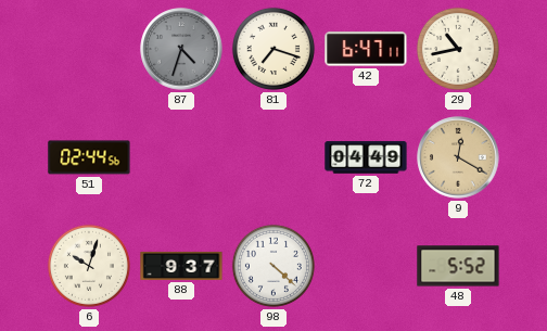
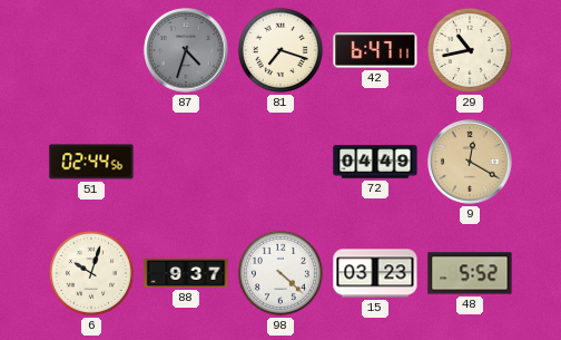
15: none -> 03:23 (375, 273)
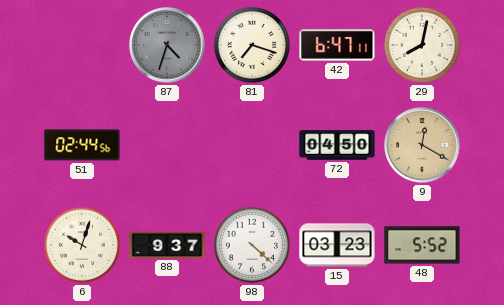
29: 10:43 -> 8:02 (422, 45)
72: 04:49 -> 04:50 (337, 145)
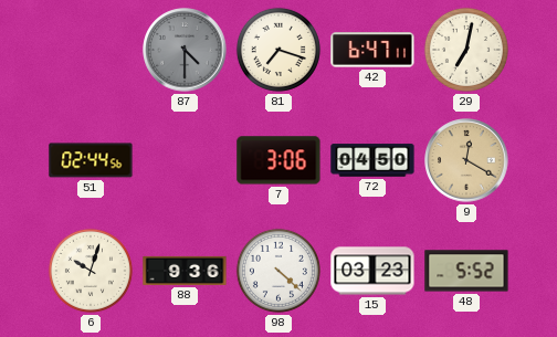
87: 4:33 -> 4:30 (185, 50)
29: 8:02 -> 7:02 (466, 50)
7: none -> 3:06 (278, 160)
88: 9:37 -> 9:36 (185, 271)
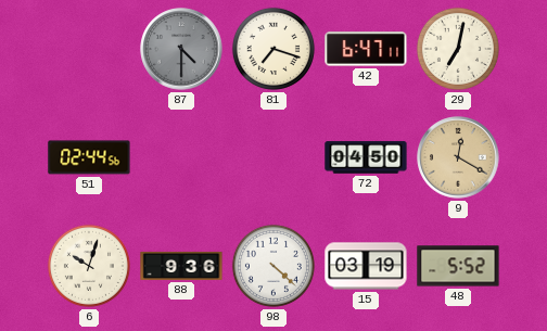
7: 3:06 -> none (278, 160)
15: 03:23 -> 03:19 (366, 266)
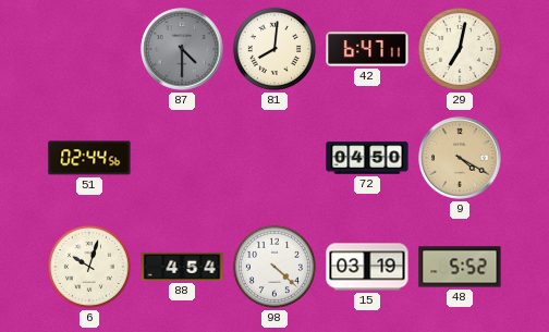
81: 7:18 -> 8:01 (274, 49)
9: 12:20 -> 4:20 (460, 158)
88: 9:36 -> 4:54 (182, 267)
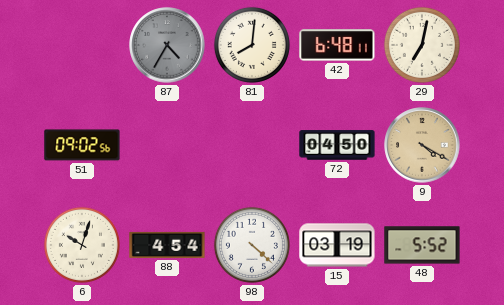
87: 4:30 -> 4:35 (167, 45)
42: 6:47 -> 6:48 (337, 45)
51: 02:44 -> 09:02 (82, 145)
